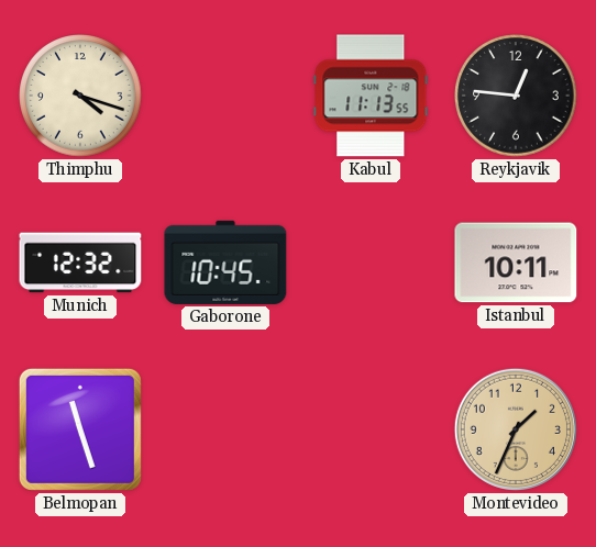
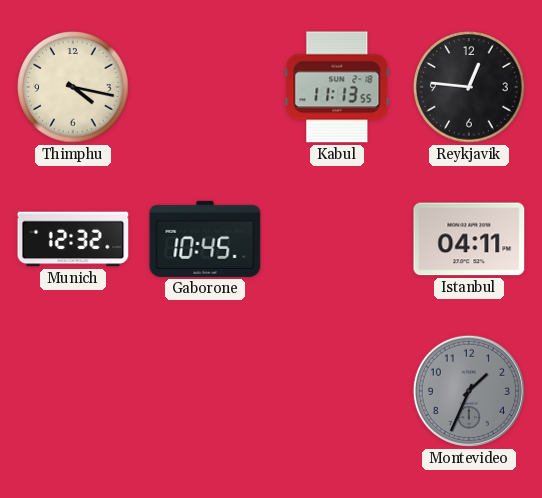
Thimphu: 4:18 -> 4:17 (73, 87)
Istanbul: 10:11 -> 04:11 (469, 239)
Belmopan: 11:27 -> none (80, 429)
Montevideo dial: champagne -> grey (469, 391)
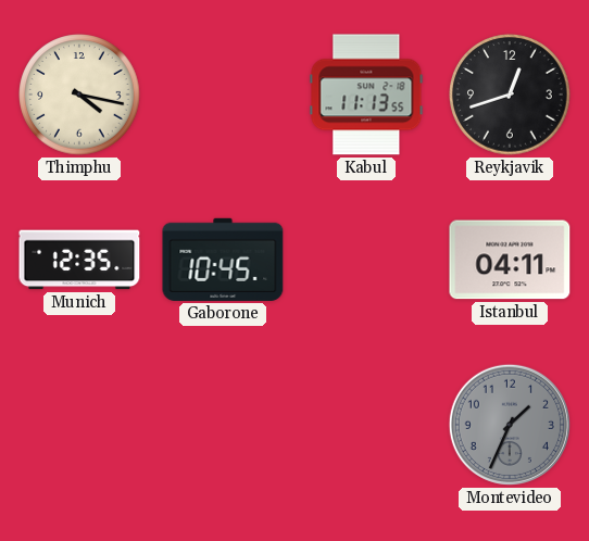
Reykjavik: 12:46 -> 12:42 (510, 95)
Munich: 12:32 -> 12:35 (79, 260)
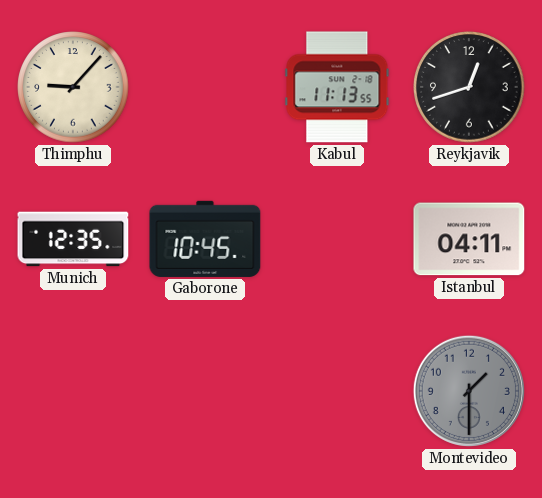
Thimphu: 4:17 -> 9:07 (73, 87)
Montevideo: 1:34 -> 1:30 (469, 391)
